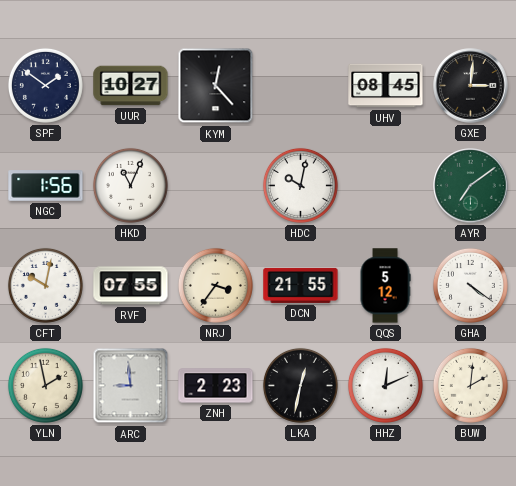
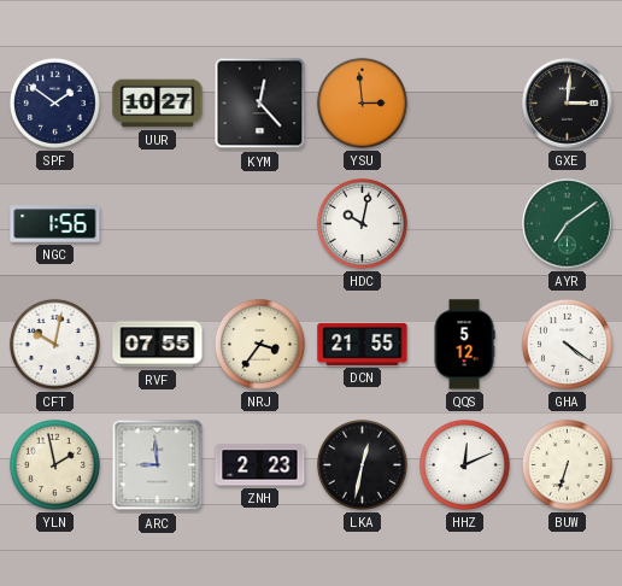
YSU: none -> 2:59 (362, 102)
UHV: 08:45 -> none (386, 86)
HKD: 11:04 -> none (130, 185)
BUW: 2:01 -> 6:33 (567, 464)
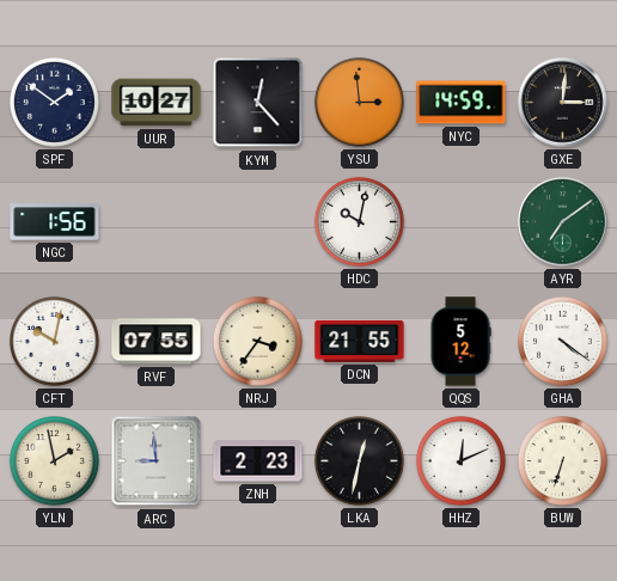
NYC: none -> 14:59 (462, 103)
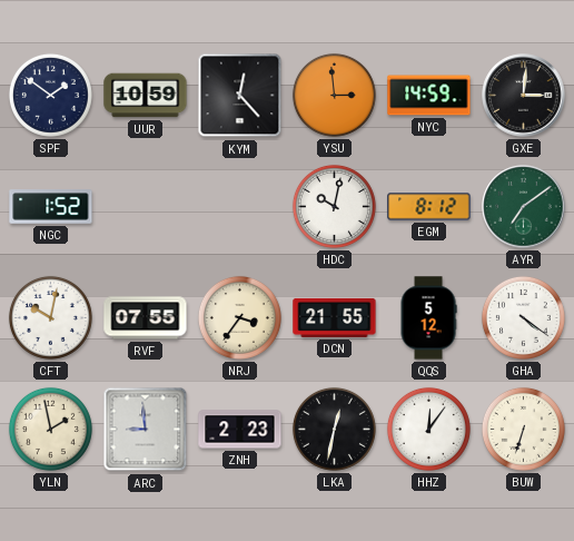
UUR: 10:27 -> 10:59 (146, 96)
NGC: 1:56 -> 1:52 (51, 207)
EGM: none -> 8:12 (429, 207)
HHZ: 12:11 -> 12:06 (428, 429)
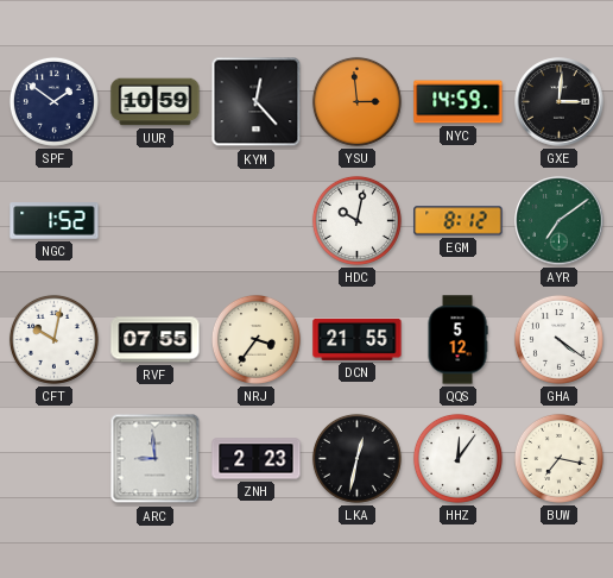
YLN: 1:58 -> none (50, 429)
BUW: 6:33 -> 7:17 (558, 458)
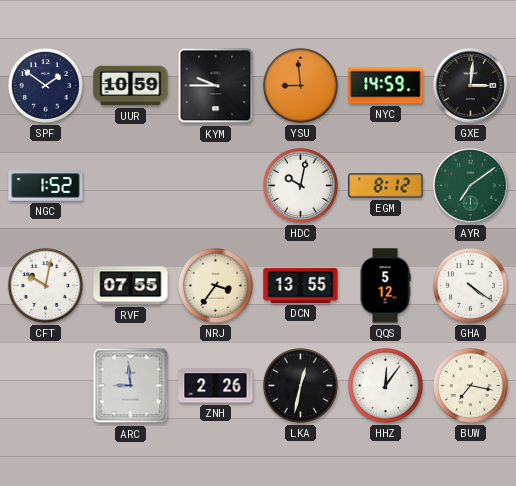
KYM: 12:23 -> 9:45 (216, 86)
YSU: 2:59 -> 8:59 (300, 85)
DCN: 21:55 -> 13:55 (301, 285)
ZNH: 2:23 -> 2:26 (216, 386)
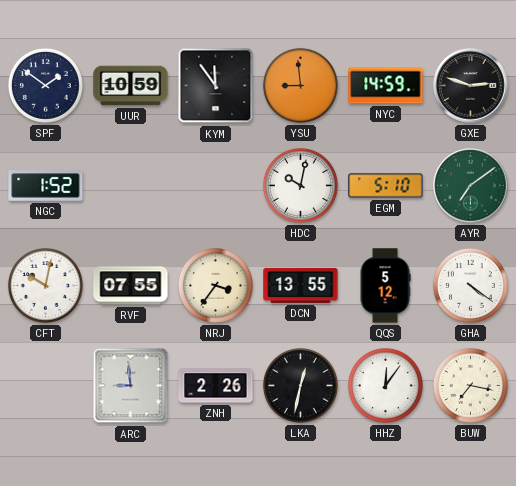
KYM: 9:45 -> 11:54 (216, 86)
GXE: 3:01 -> 2:48 (471, 86)
EGM: 8:12 -> 5:10 (386, 186)
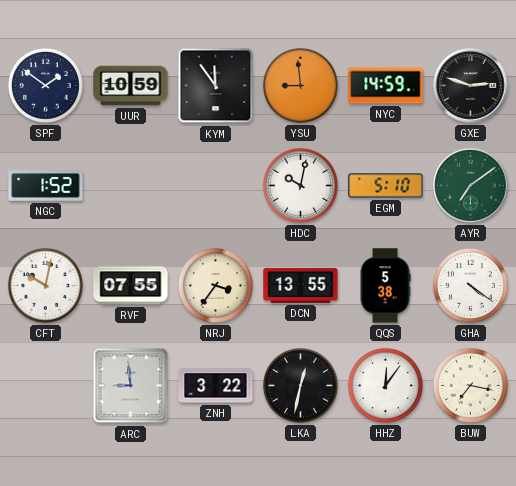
QQS: 5:12 -> 5:38 (385, 286)
ZNH: 2:26 -> 3:22 (216, 386)
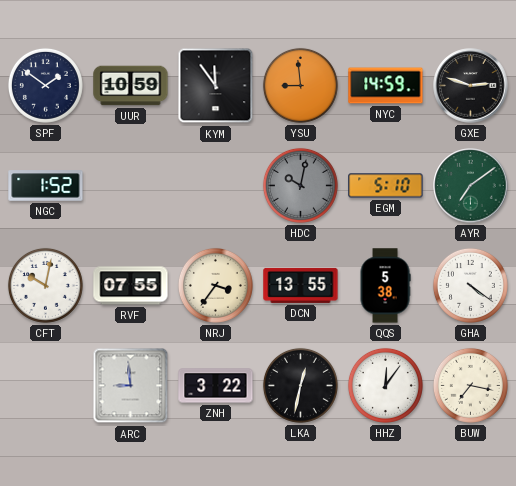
HDC dial: white -> grey (300, 185)
